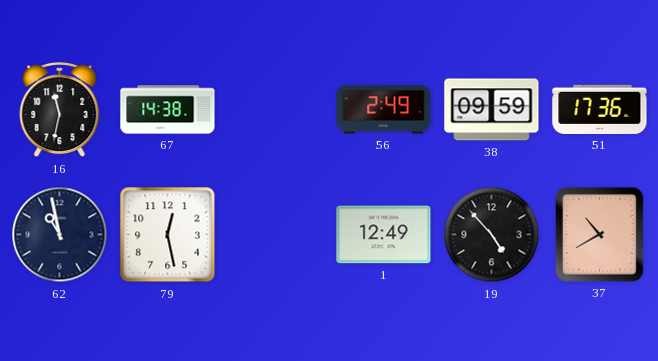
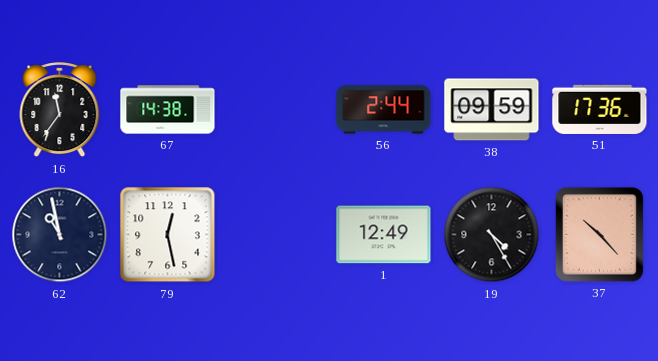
16: 11:32 -> 11:36 (60, 110)
56: 2:49 -> 2:44 (384, 110)
19: 4:53 -> 4:25 (492, 235)
37: 10:40 -> 10:23 (599, 234)
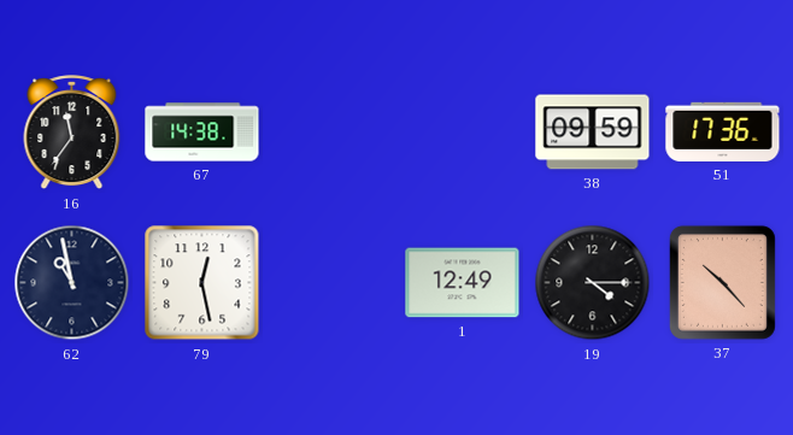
56: 2:44 -> none (384, 110)
19: 4:25 -> 4:15 (593, 283)
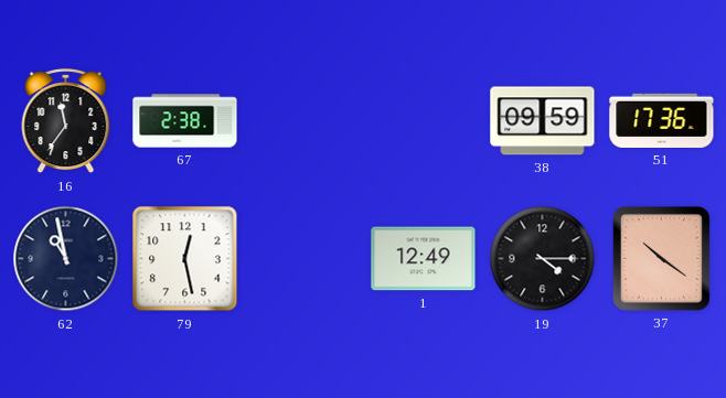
67: 14:38 -> 2:38 (185, 121)
37: 10:23 -> 10:21 (661, 258)
